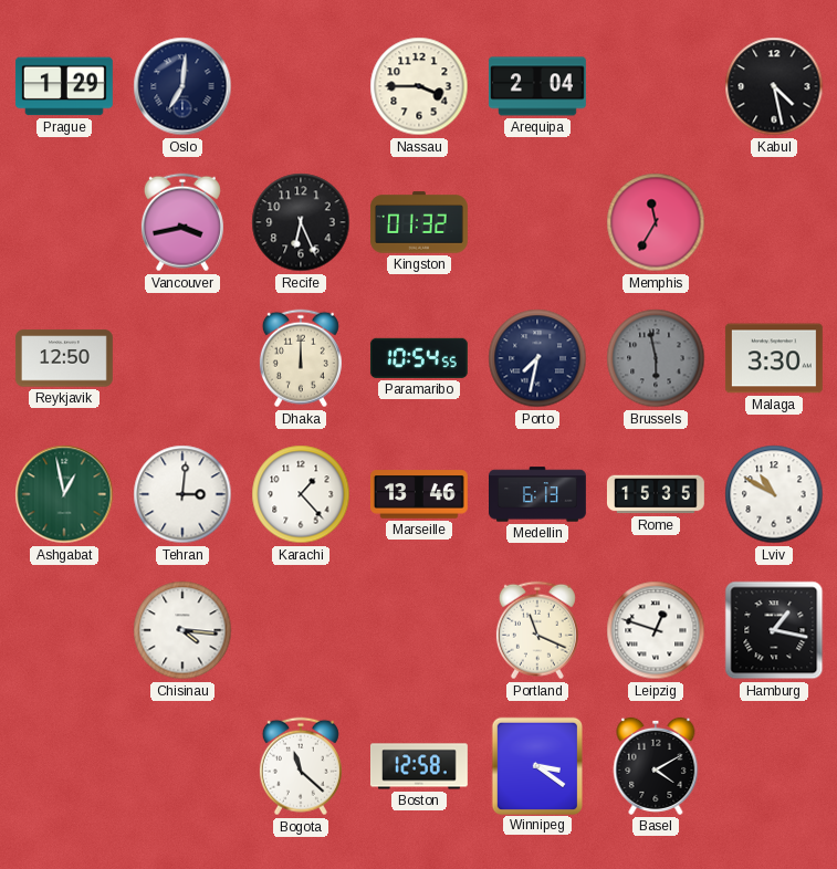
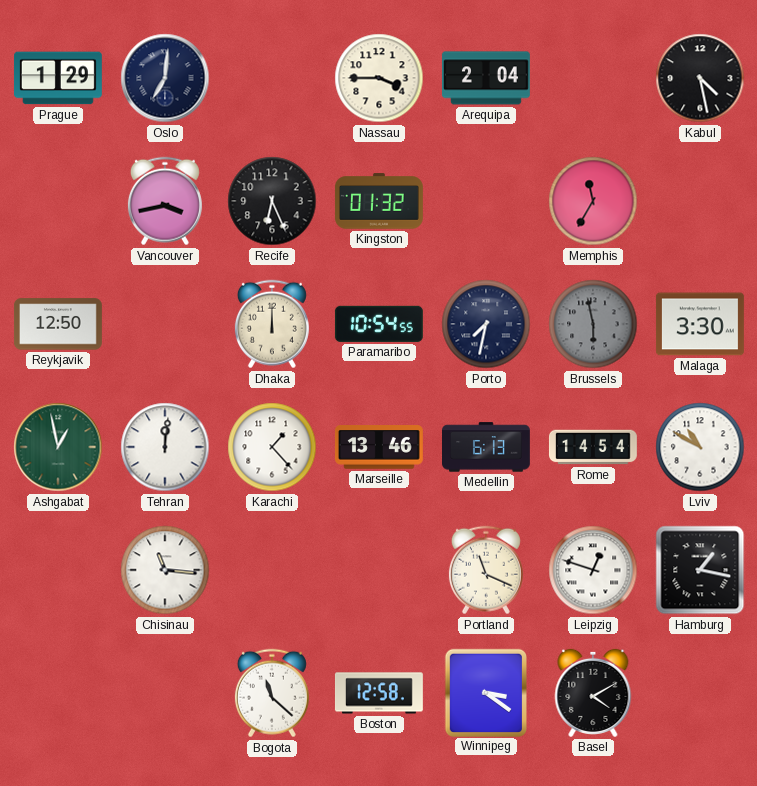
Tehran: 3:01 -> 12:01 (165, 447)
Rome: 15:35 -> 14:54 (593, 447)
Chisinau: 4:16 -> 11:16 (165, 570)
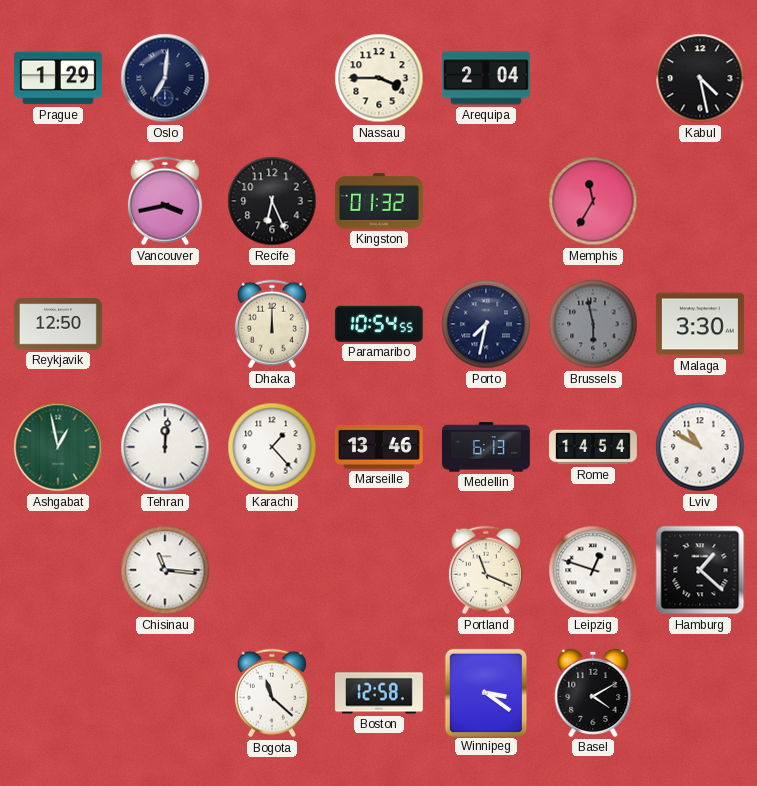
Hamburg: 1:17 -> 1:22 (700, 570)
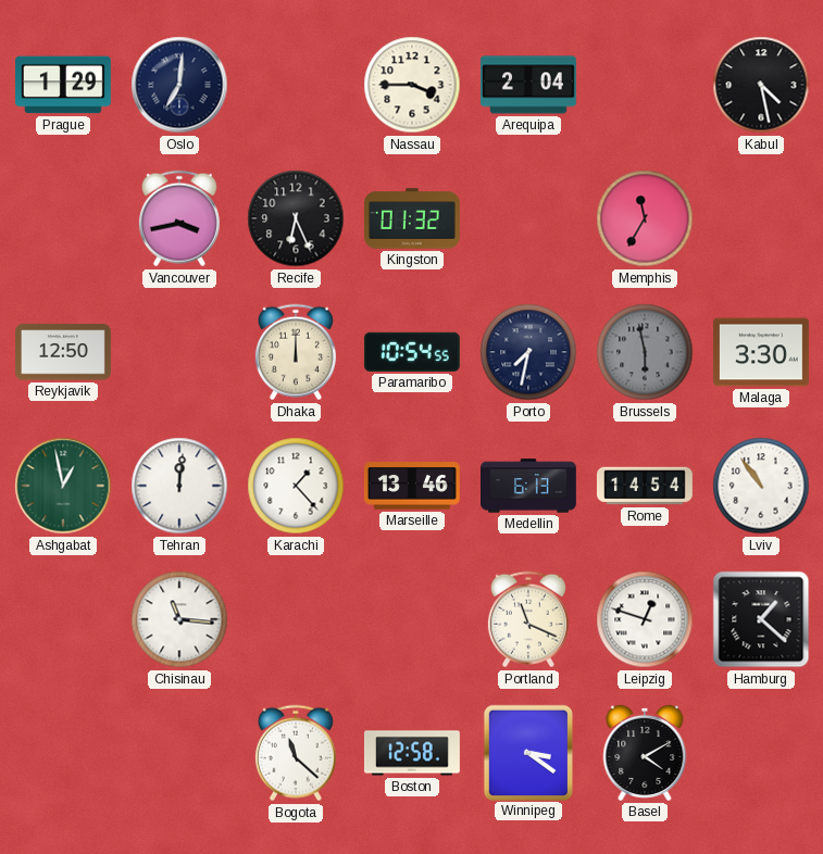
Lviv: 10:50 -> 10:54 (761, 486)
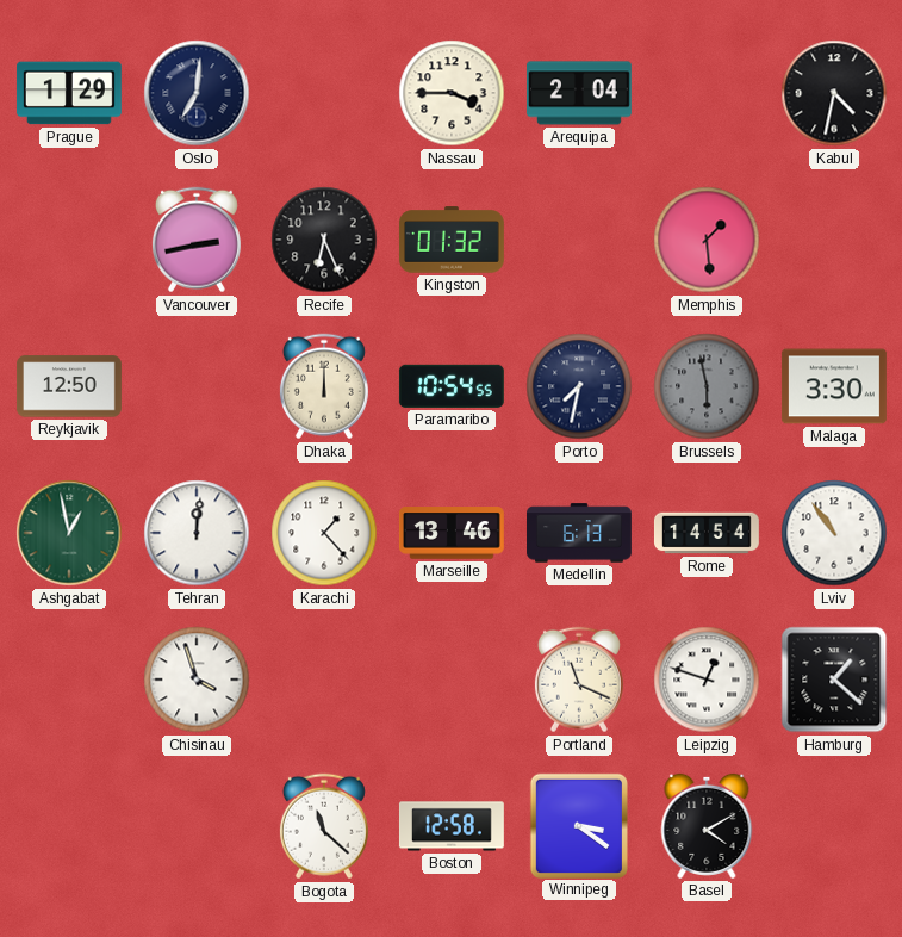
Kabul: 4:28 -> 4:32 (834, 93)
Vancouver: 3:43 -> 2:43 (197, 240)
Memphis: 11:35 -> 1:29 (707, 240)
Chisinau: 11:16 -> 3:57 (197, 680)
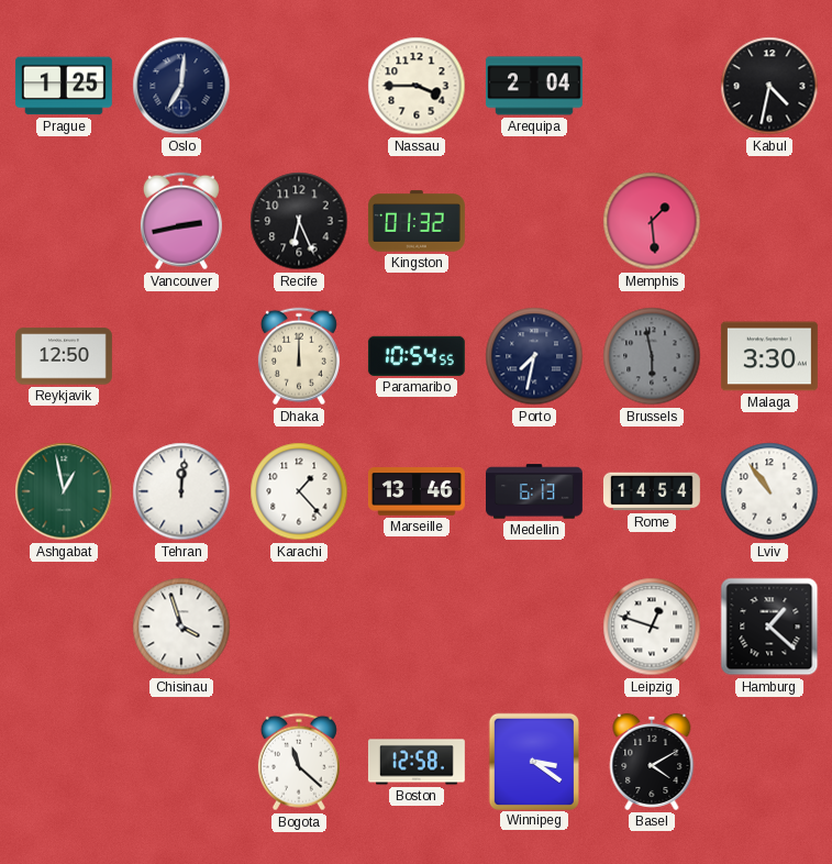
Prague: 1:29 -> 1:25 (64, 86)
Portland: 11:19 -> none (579, 680)
